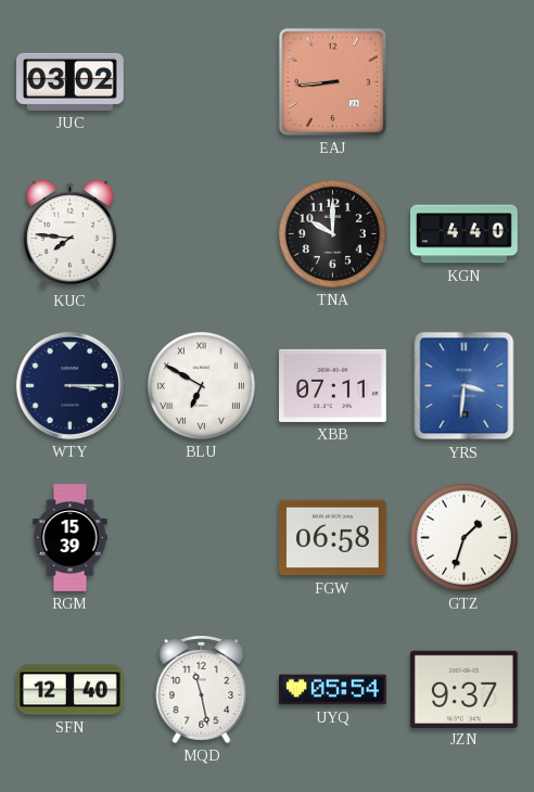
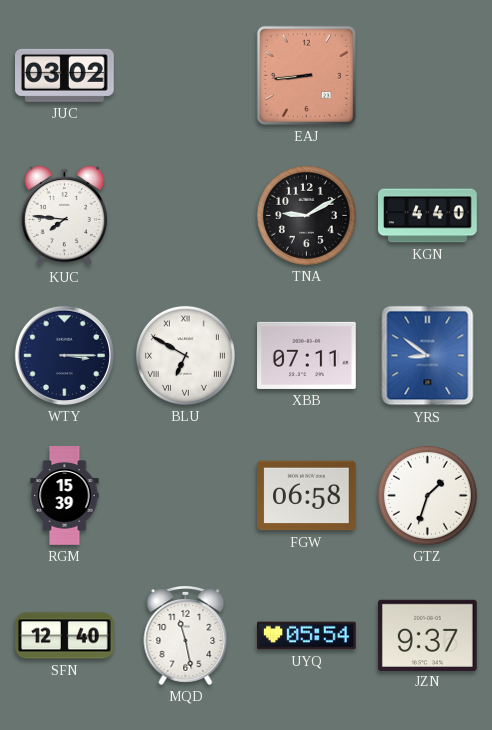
TNA: 10:00 -> 9:10 (306, 215)
YRS: 3:31 -> 8:51 (428, 356)
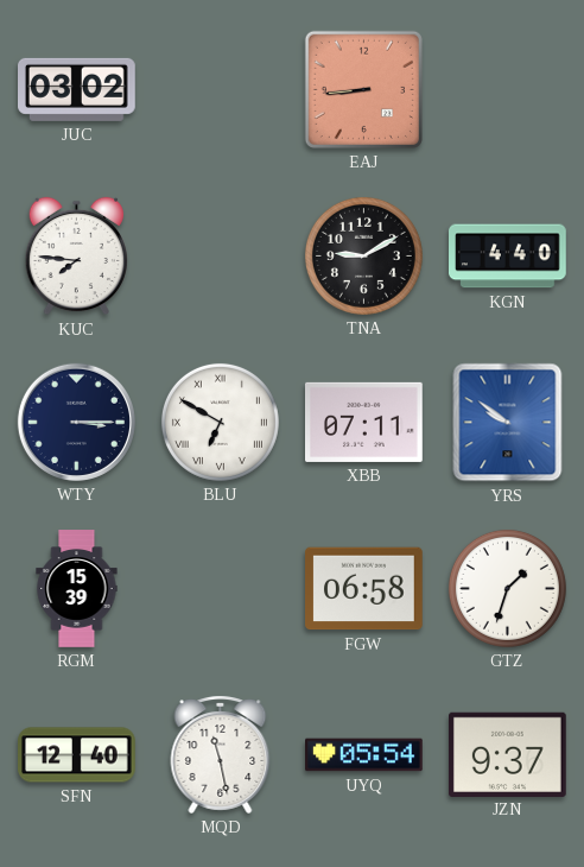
YRS: 8:51 -> 9:51 (508, 423)
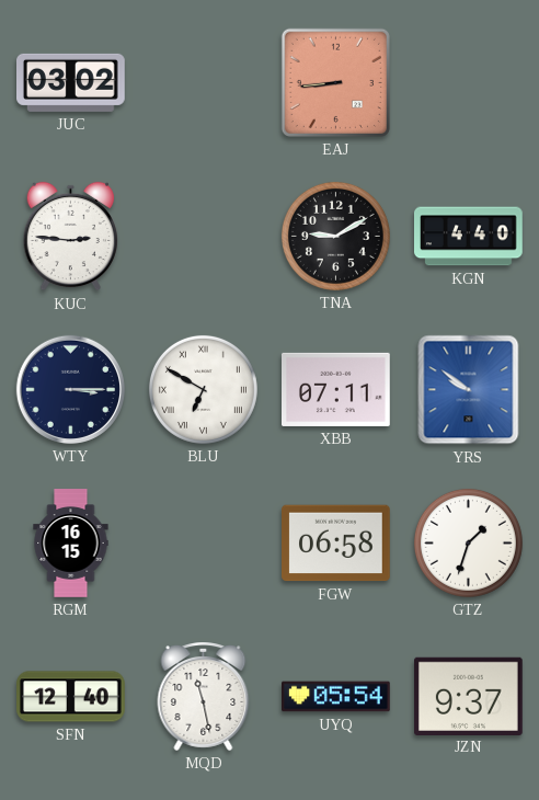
KUC: 7:46 -> 2:46 (70, 237)
RGM: 15:39 -> 16:15 (71, 544)
